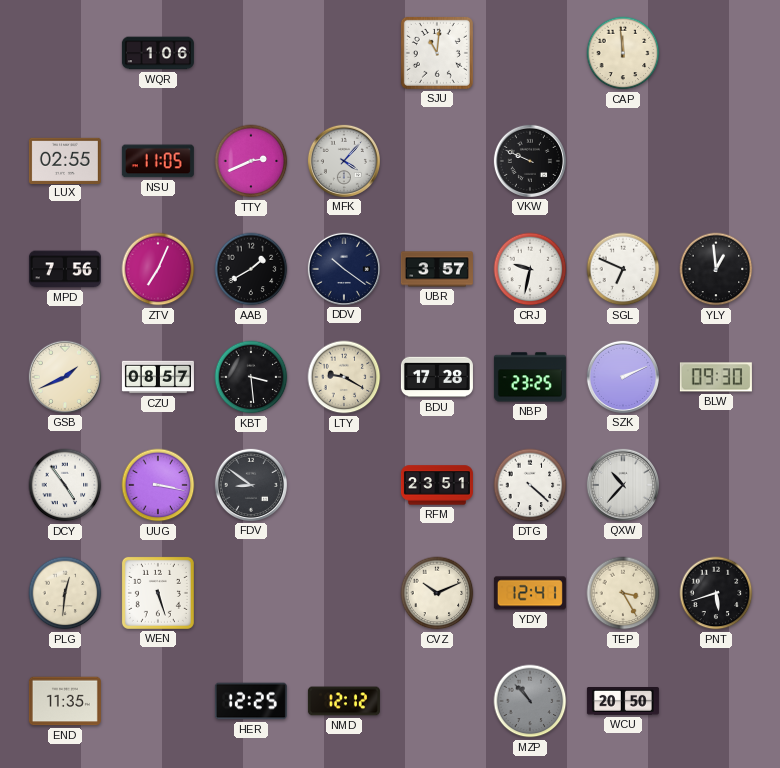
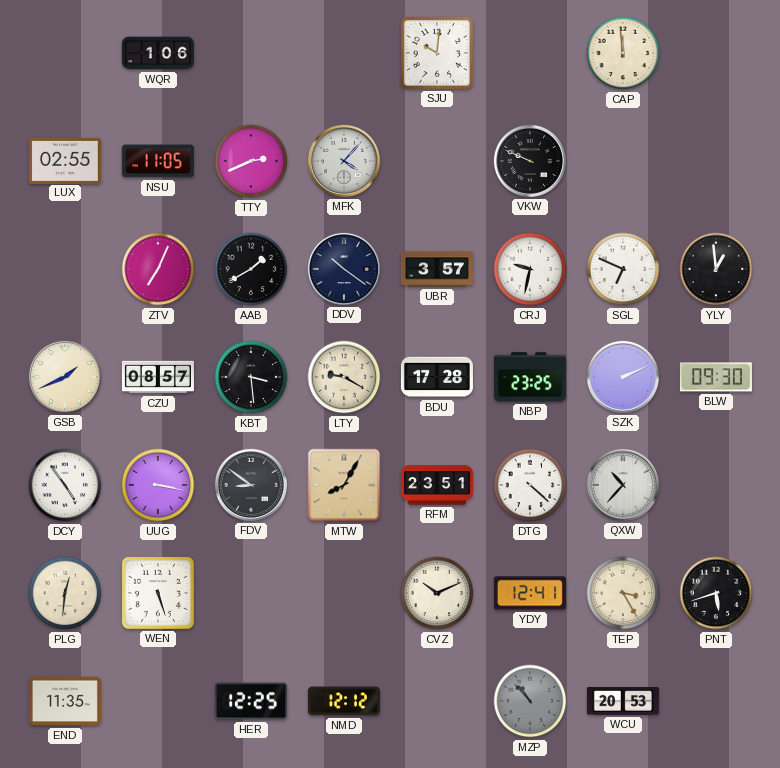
SJU: 11:01 -> 10:01 (437, 53)
MPD: 7:56 -> none (65, 269)
MTW: none -> 8:05 (344, 485)
WCU: 20:50 -> 20:53 (623, 702)
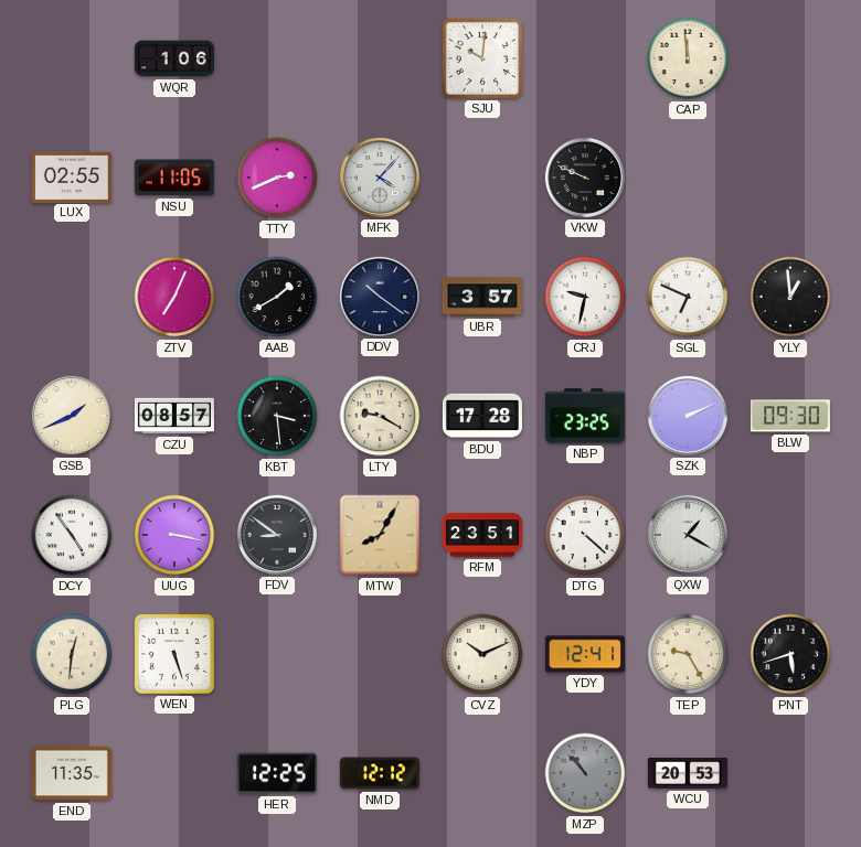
QXW: 10:37 -> 1:20 (688, 535)
TEP: 3:25 -> 9:25 (688, 654)
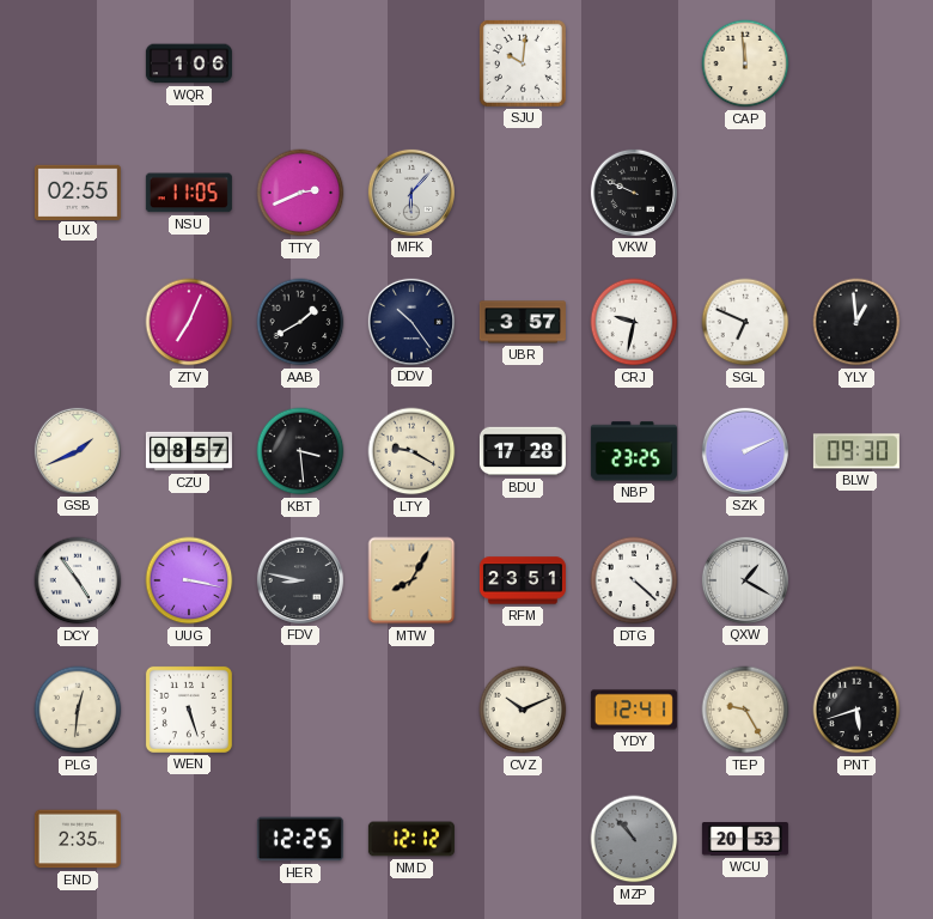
MFK: 4:07 -> 6:07 (411, 193)
DDV: 10:21 -> 10:24 (411, 322)
FDV: 8:51 -> 8:47 (300, 580)
END: 11:35 -> 2:35 (78, 839)
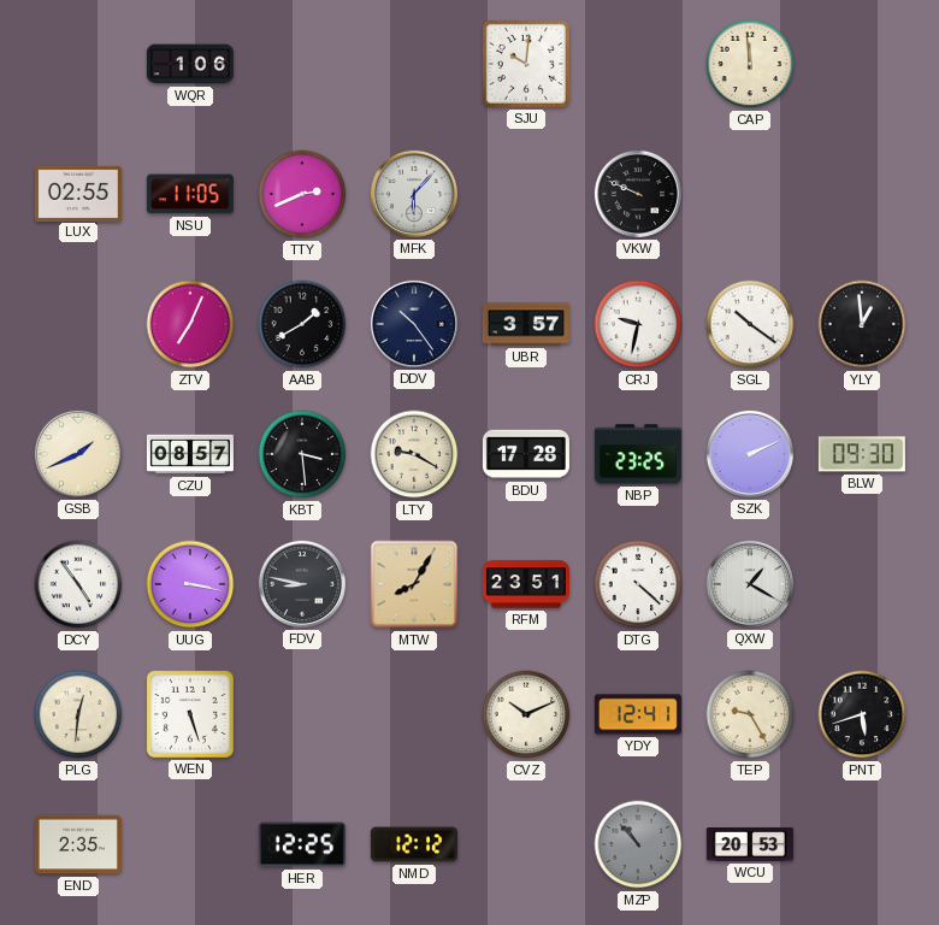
SGL: 6:49 -> 10:21 (750, 324)
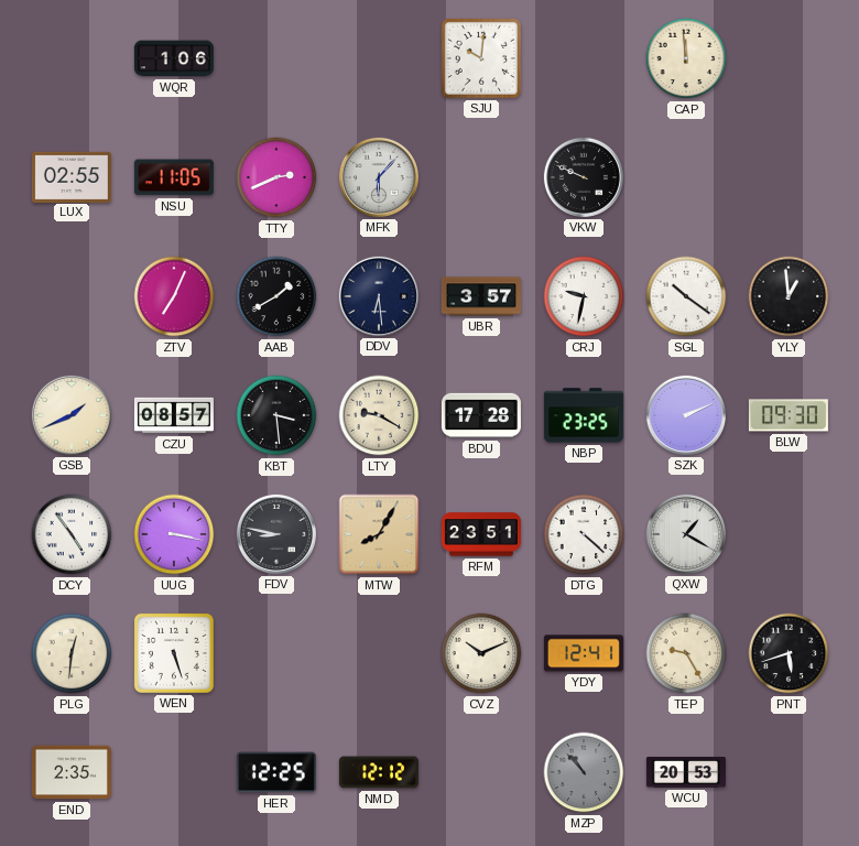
DDV: 10:24 -> 6:29 (379, 296)
